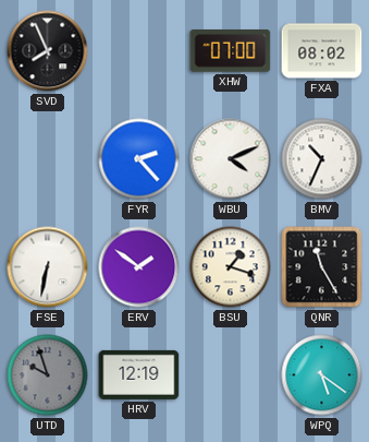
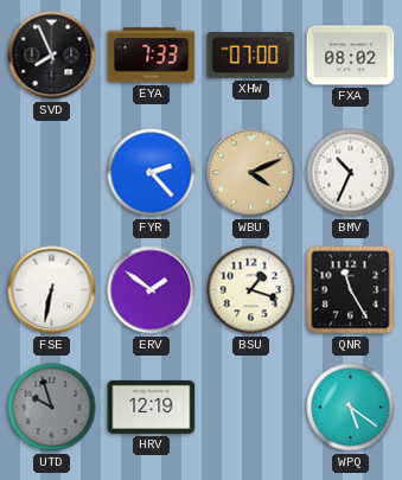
EYA: none -> 7:33 (152, 56)
WBU dial: white -> champagne (251, 173)
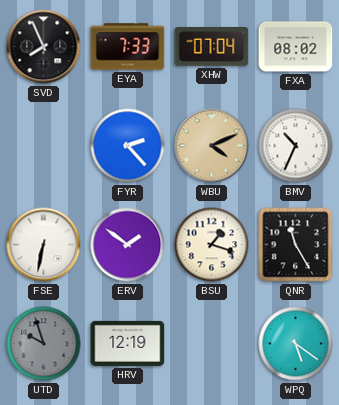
XHW: 07:00 -> 07:04 (212, 47)
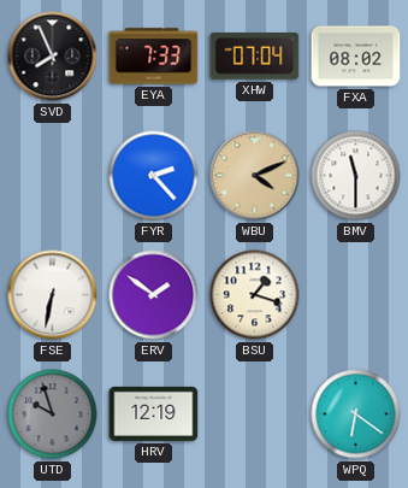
BMV: 10:34 -> 11:30 (356, 176)
QNR: 11:25 -> none (296, 245)
WPQ: 5:21 -> 6:21 (356, 414)
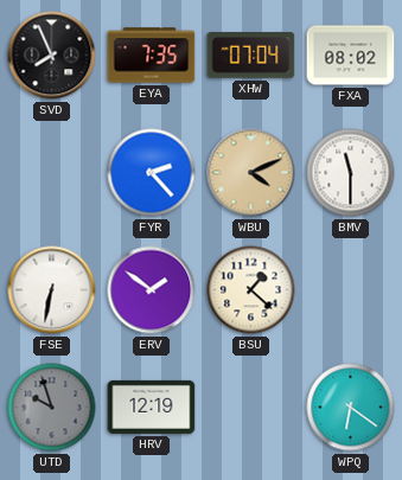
EYA: 7:33 -> 7:35 (152, 56)
BSU: 1:18 -> 1:22 (251, 290)
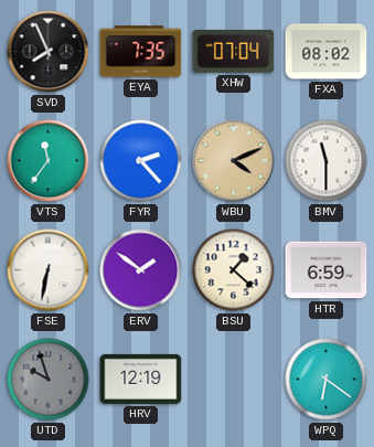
VTS: none -> 11:36 (49, 161)
HTR: none -> 6:59 (327, 270)
